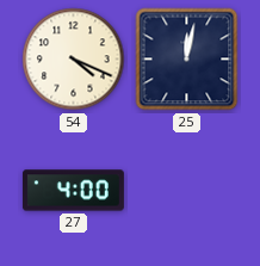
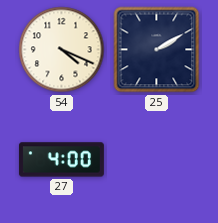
25: 12:02 -> 2:10 (157, 50)
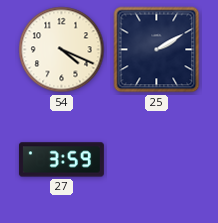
27: 4:00 -> 3:59 (61, 160)
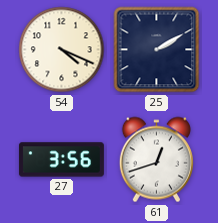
27: 3:59 -> 3:56 (61, 160)
61: none -> 12:42 (156, 160)
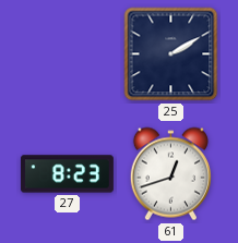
54: 4:19 -> none (62, 50)
27: 3:56 -> 8:23 (67, 174)
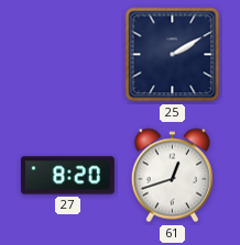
27: 8:23 -> 8:20 (67, 176)
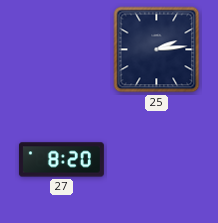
25: 2:10 -> 2:14 (157, 50)
61: 12:42 -> none (172, 176)
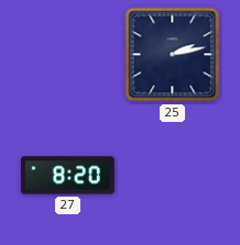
25: 2:14 -> 2:13 (173, 55)
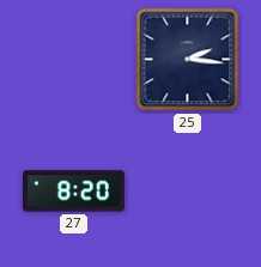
25: 2:13 -> 2:16 (188, 60)
